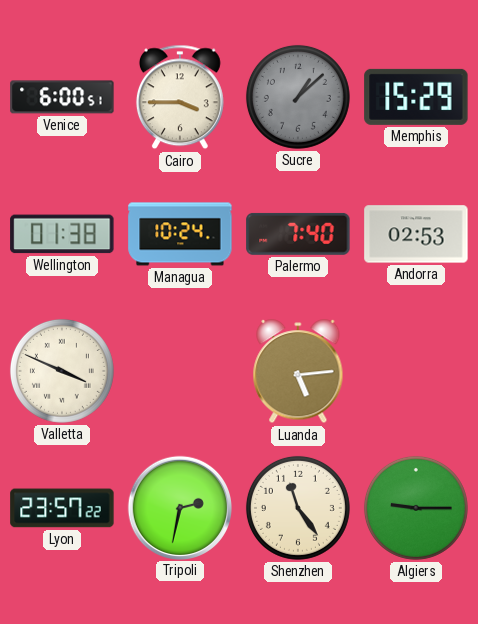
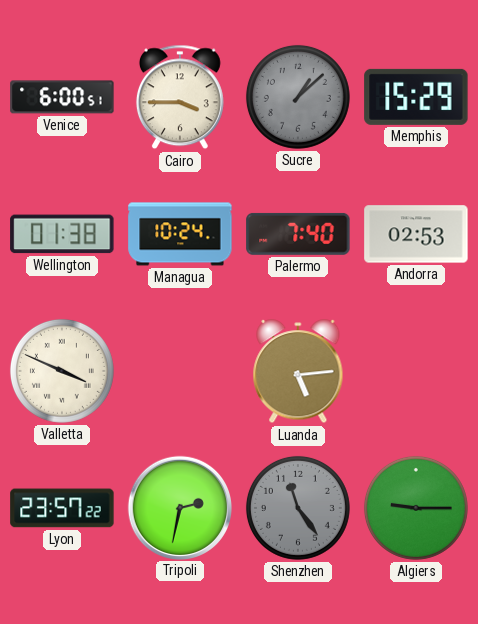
Shenzhen dial: cream -> grey (298, 508)
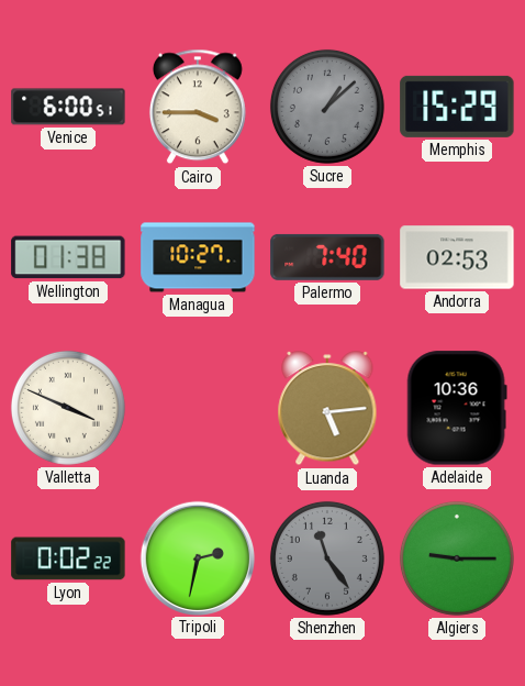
Managua: 10:24 -> 10:27 (198, 257)
Adelaide: none -> 10:36 (457, 408)
Lyon: 23:57 -> 0:02 (68, 558)
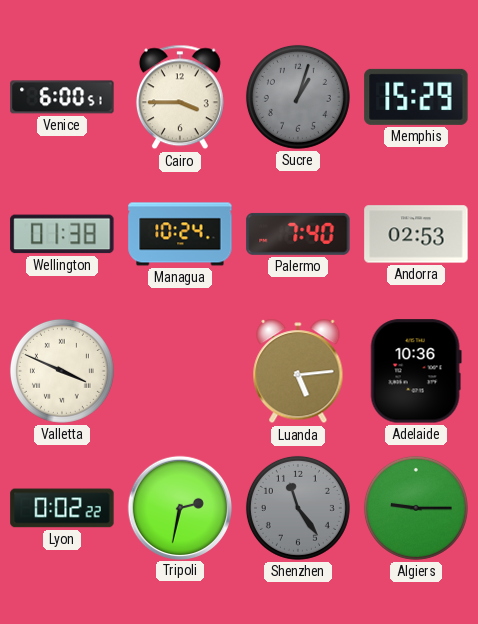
Sucre: 1:08 -> 1:03 (298, 97)
Managua: 10:27 -> 10:24 (180, 234)
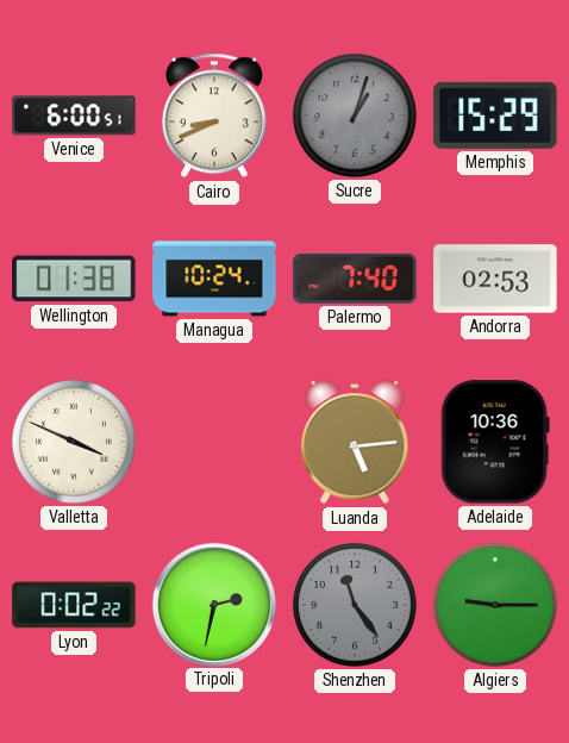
Cairo: 3:45 -> 8:41 (214, 115)
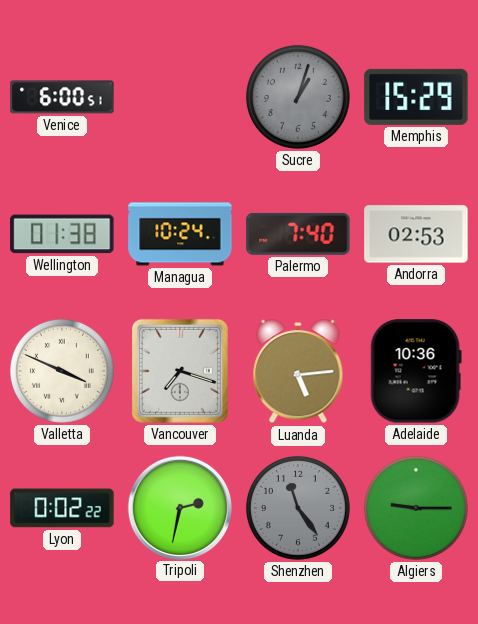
Cairo: 8:41 -> none (214, 115)
Vancouver: none -> 7:18 (180, 371)
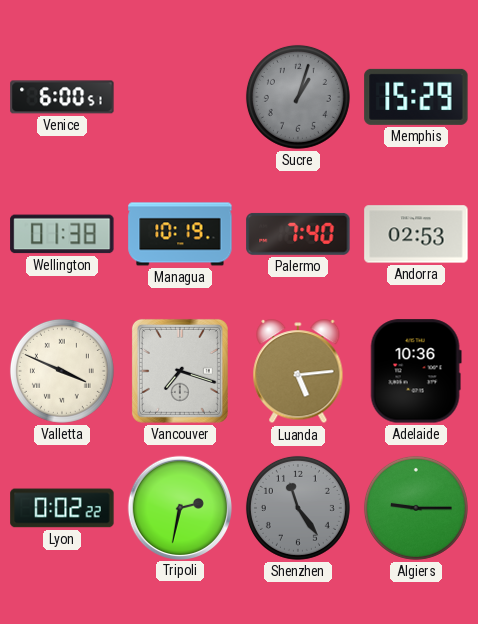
Managua: 10:24 -> 10:19 (180, 234)
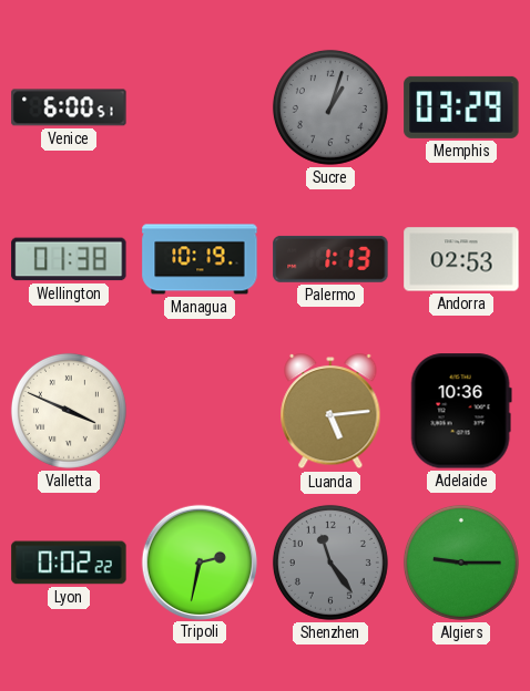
Memphis: 15:29 -> 03:29 (461, 107)
Palermo: 7:40 -> 1:13 (330, 259)
Vancouver: 7:18 -> none (180, 371)
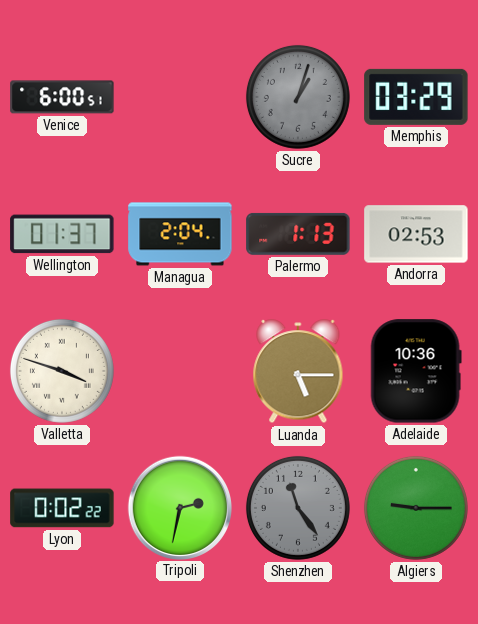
Wellington: 01:38 -> 01:37 (62, 234)
Managua: 10:19 -> 2:04 (180, 234)
Valletta: 3:49 -> 3:48 (62, 371)
Luanda: 5:14 -> 5:15 (298, 372)
